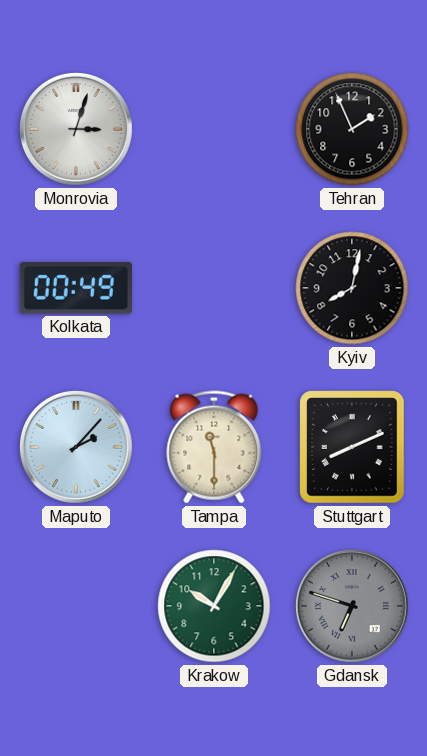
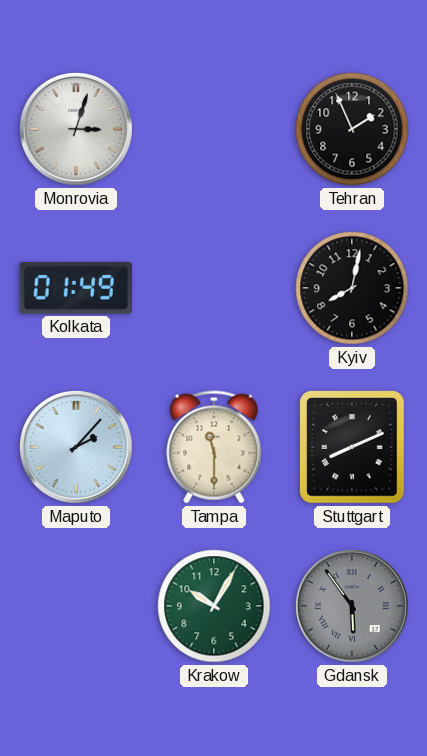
Kolkata: 00:49 -> 01:49 (75, 288)
Gdansk: 6:48 -> 5:54 (352, 606)
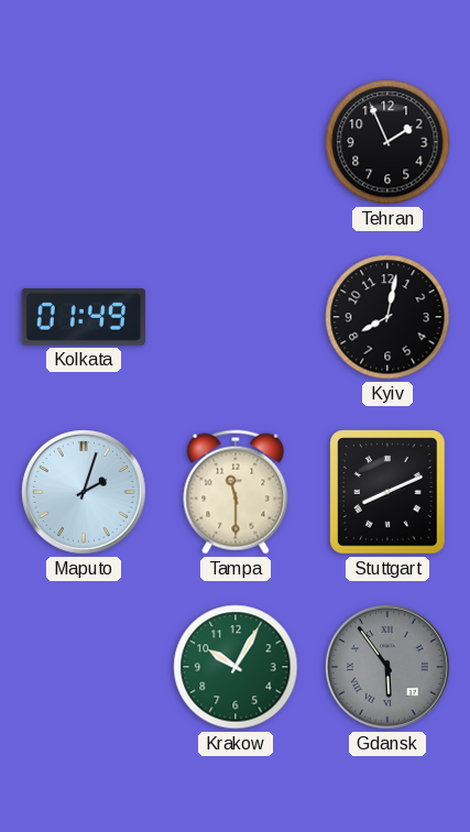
Monrovia: 3:03 -> none (76, 129)
Maputo: 2:07 -> 2:03 (84, 492)
